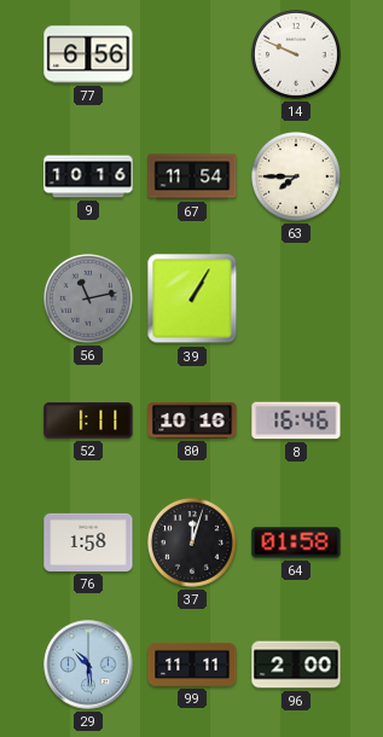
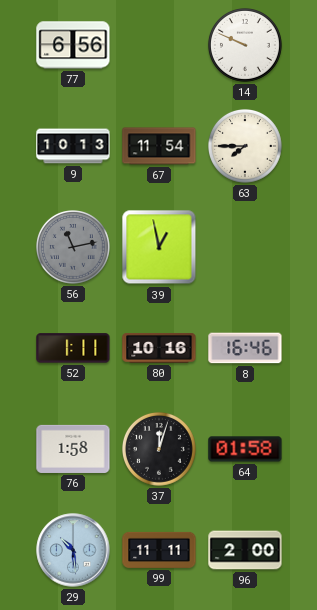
9: 10:16 -> 10:13 (73, 146)
39: 1:05 -> 12:58 (159, 247)
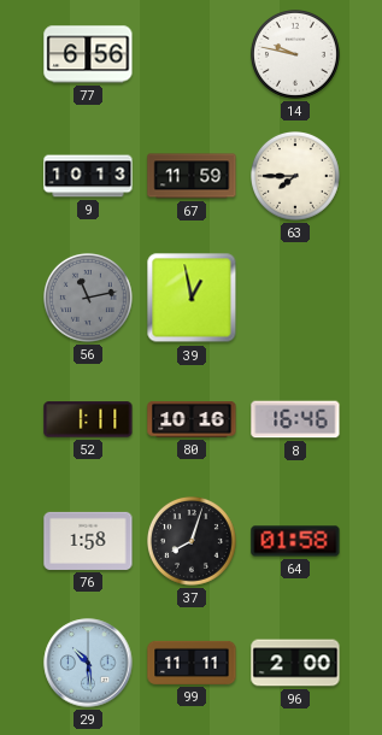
14: 9:49 -> 9:47 (296, 55)
67: 11:54 -> 11:59 (192, 176)
37: 12:03 -> 8:03 (193, 542)
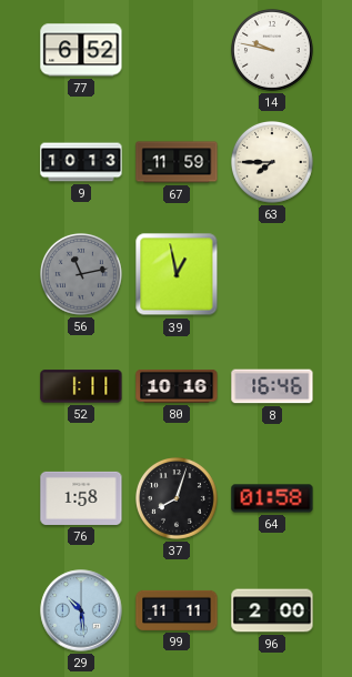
77: 6:56 -> 6:52 (81, 50)
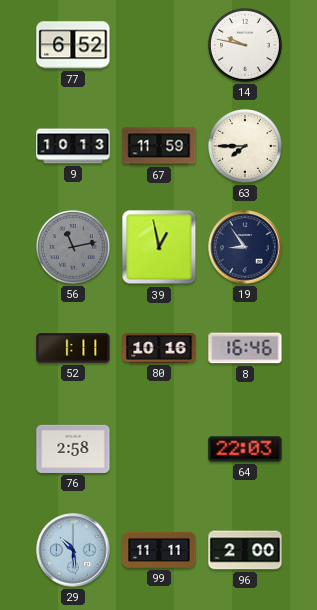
19: none -> 8:54 (245, 247)
76: 1:58 -> 2:58 (73, 449)
37: 8:03 -> none (178, 499)
64: 01:58 -> 22:03 (245, 449)
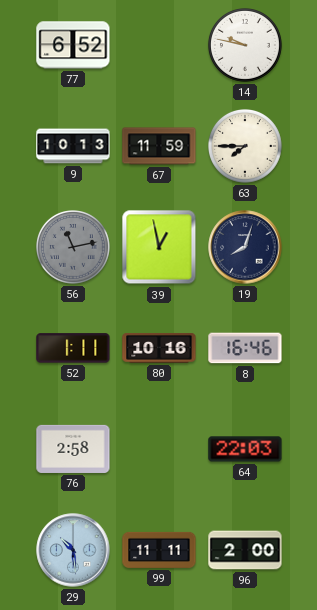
19: 8:54 -> 8:03 (245, 247)
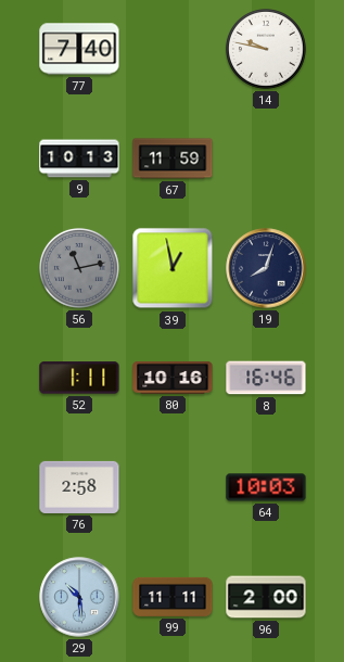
77: 6:52 -> 7:40 (79, 49)
63: 7:45 -> none (246, 147)
64: 22:03 -> 10:03 (266, 487)
